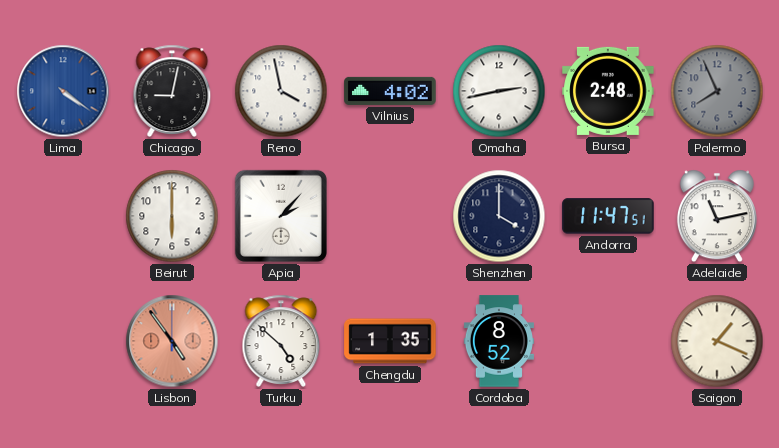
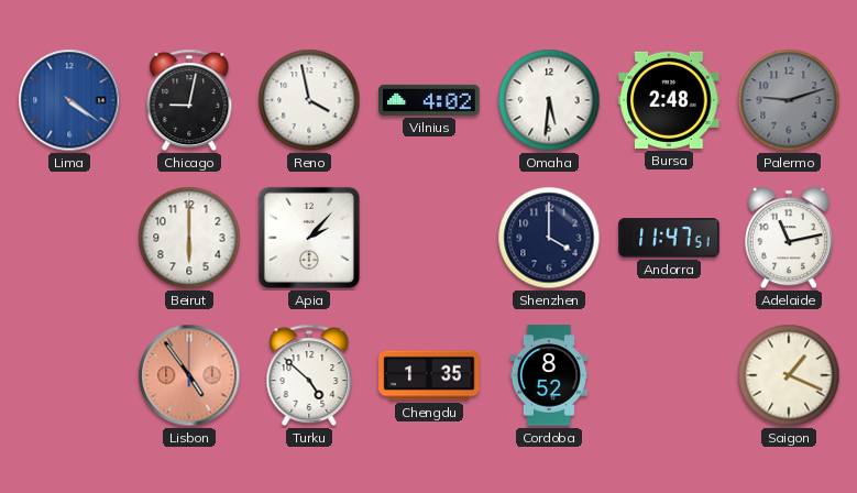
Omaha: 2:43 -> 5:31 (549, 100)
Palermo: 7:56 -> 9:12 (789, 100)
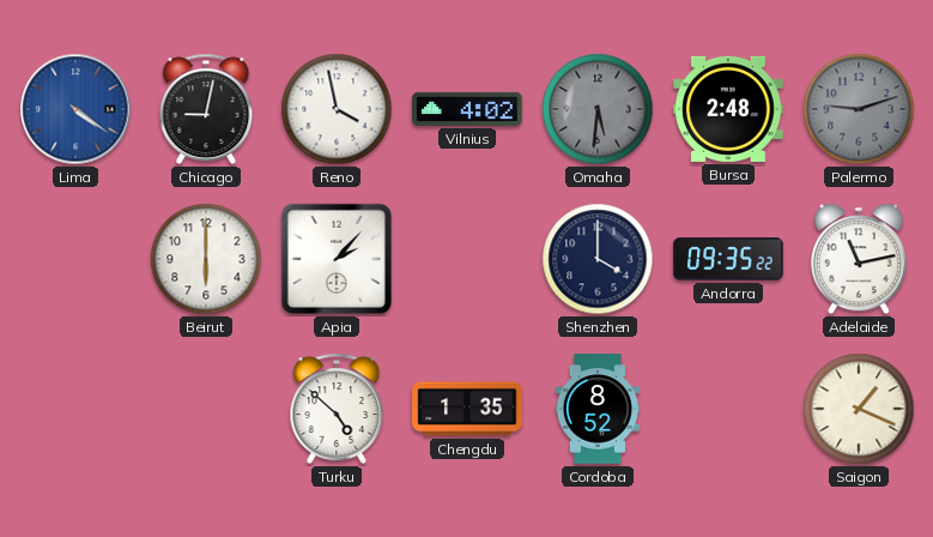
Omaha dial: white -> grey (598, 109)
Andorra: 11:47 -> 09:35 (728, 259)
Lisbon: 4:54 -> none (189, 375)
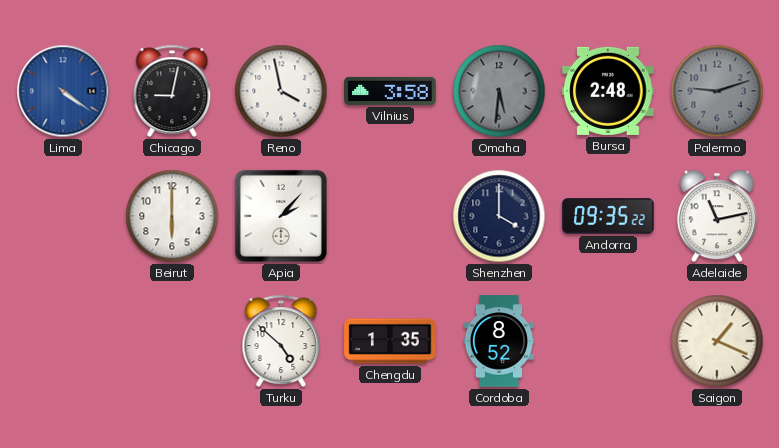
Vilnius: 4:02 -> 3:58 (390, 91)
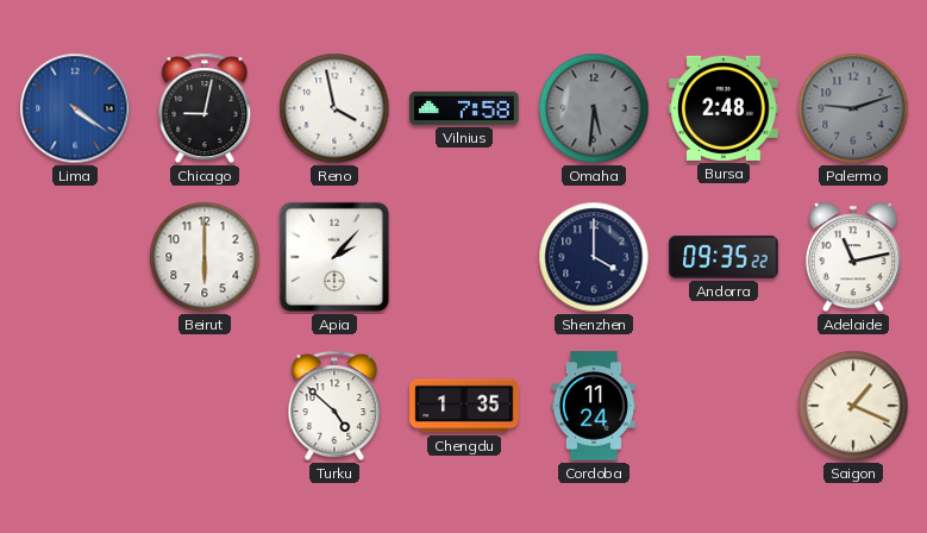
Vilnius: 3:58 -> 7:58 (464, 108)
Cordoba: 8:52 -> 11:24 (594, 406)
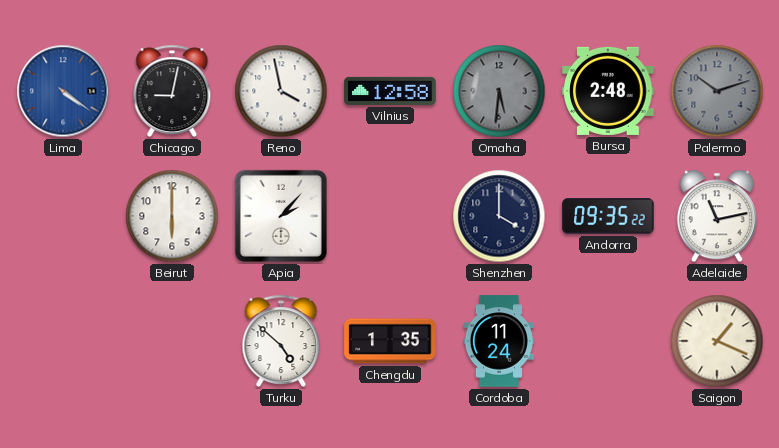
Vilnius: 7:58 -> 12:58 (390, 91)
Palermo: 9:12 -> 10:12 (717, 91)
